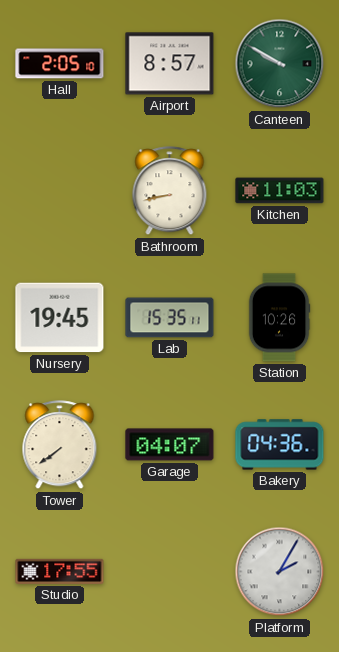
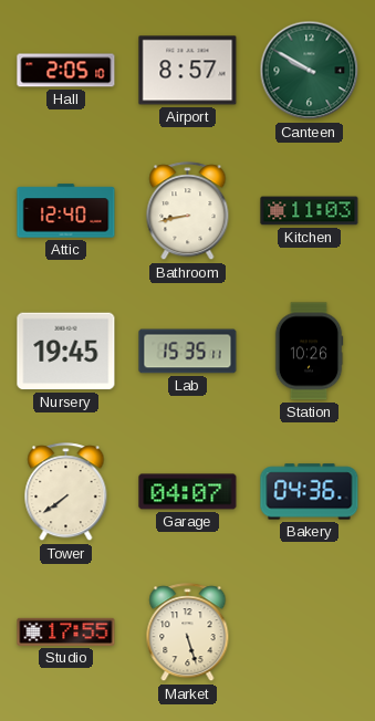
Attic: none -> 12:40 (66, 211)
Market: none -> 5:27 (188, 633)
Platform: 2:05 -> none (280, 572)
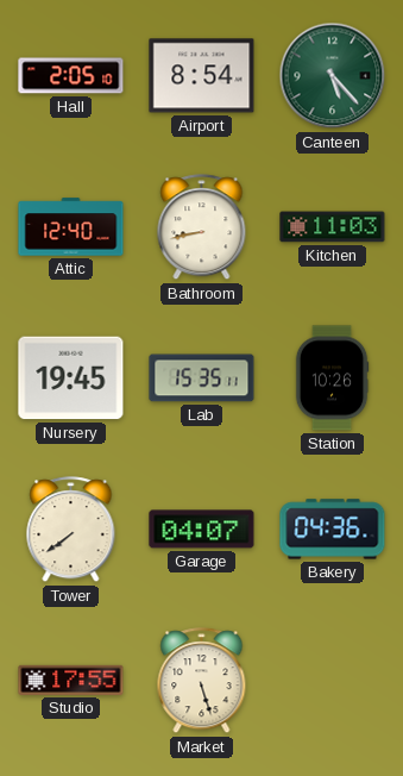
Airport: 8:57 -> 8:54 (202, 76)
Canteen: 9:50 -> 5:23 (333, 76)
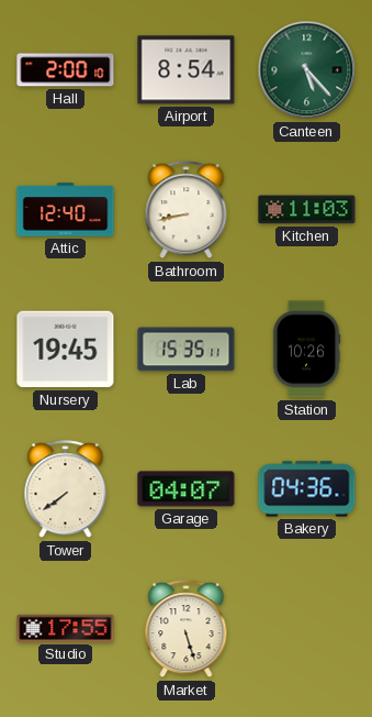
Hall: 2:05 -> 2:00 (66, 70)
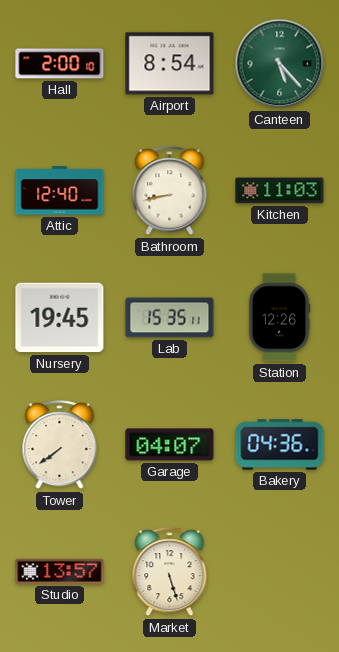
Station: 10:26 -> 12:26 (279, 318)
Studio: 17:55 -> 13:57 (60, 571)
